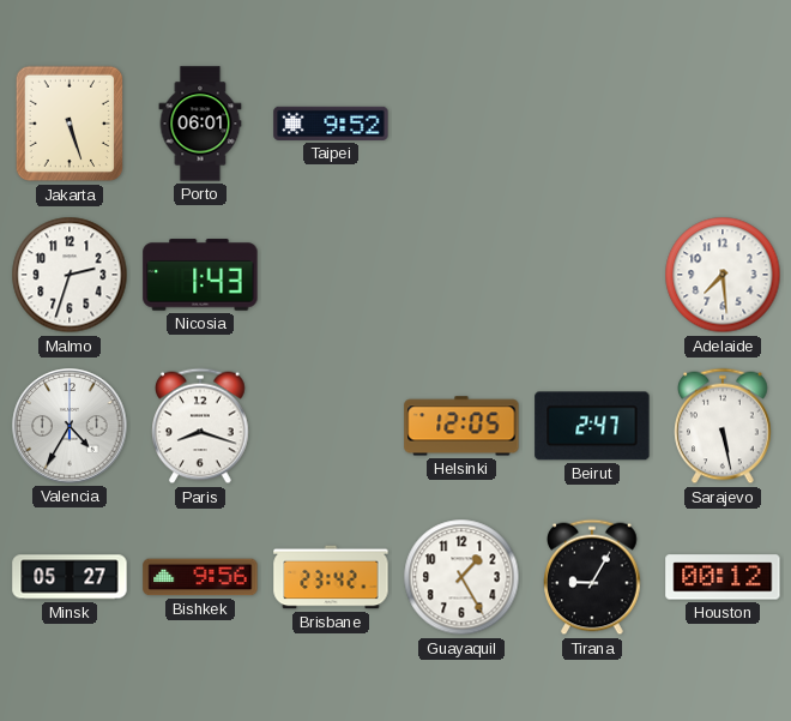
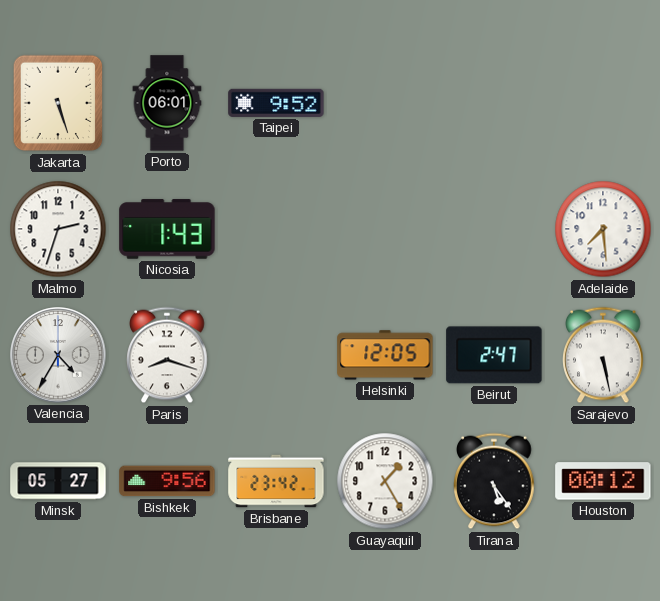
Tirana: 9:05 -> 5:24 (494, 481)
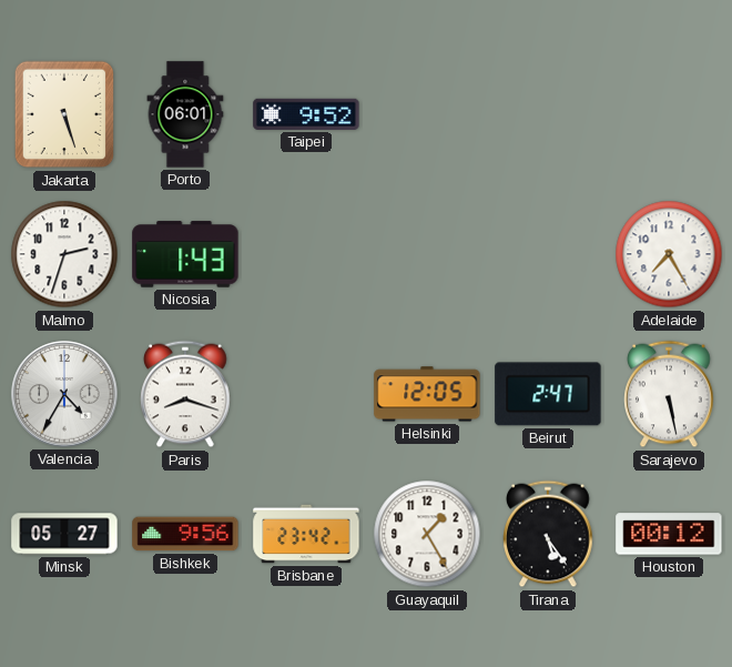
Adelaide: 7:29 -> 7:25 (669, 254)
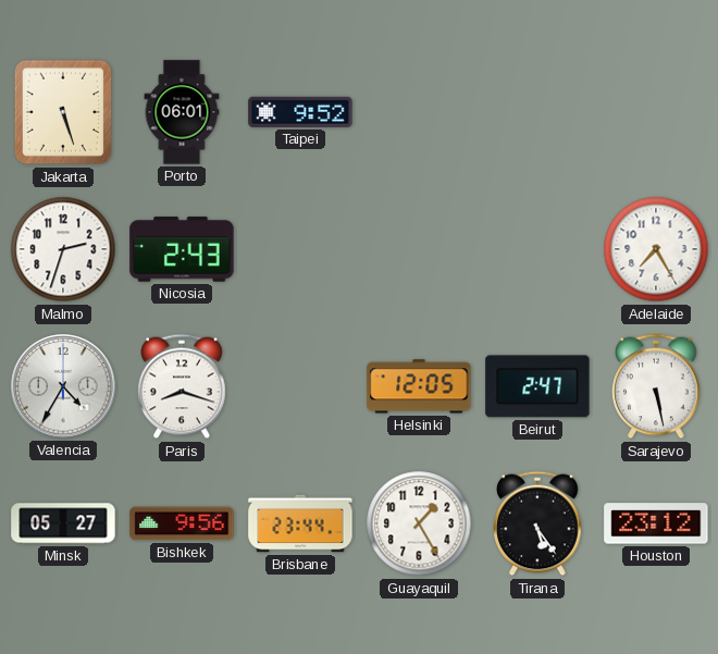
Nicosia: 1:43 -> 2:43 (182, 249)
Brisbane: 23:42 -> 23:44 (300, 523)
Houston: 00:12 -> 23:12 (656, 523)
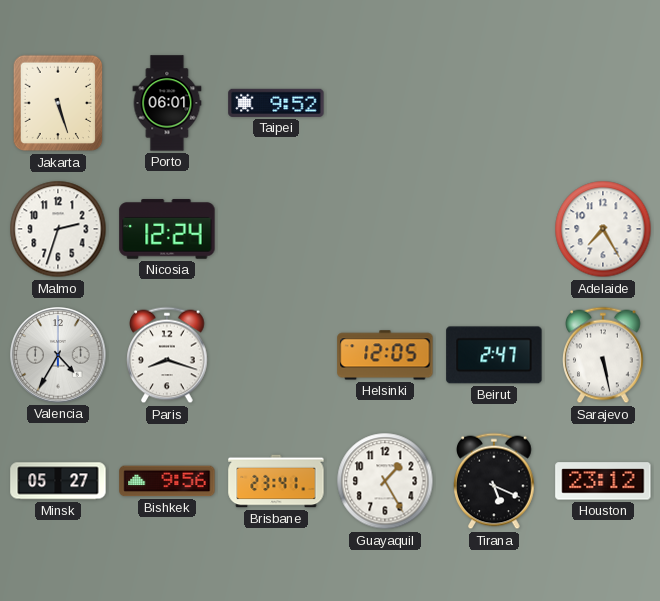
Nicosia: 2:43 -> 12:24 (167, 229)
Brisbane: 23:44 -> 23:41 (276, 481)
Tirana: 5:24 -> 5:19 (494, 481)
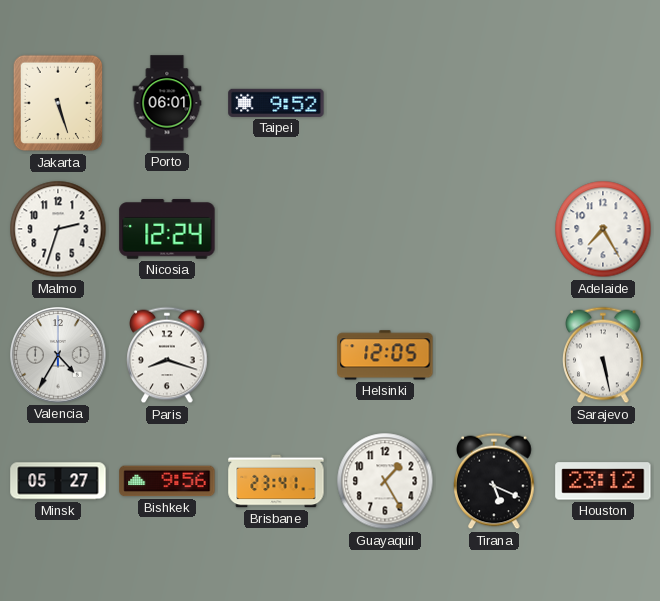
Beirut: 2:47 -> none (494, 355)
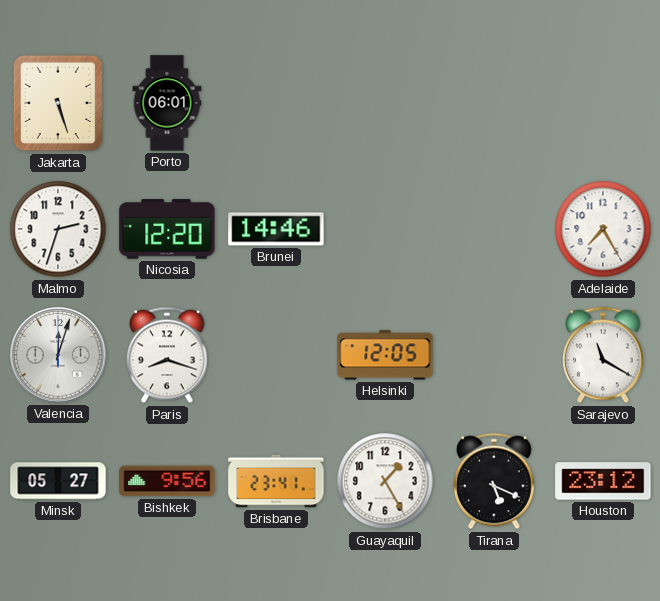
Taipei: 9:52 -> none (276, 103)
Nicosia: 12:24 -> 12:20 (167, 229)
Brunei: none -> 14:46 (276, 229)
Valencia: 4:35 -> 12:03 (58, 355)
Sarajevo: 5:28 -> 11:20 (603, 355)
